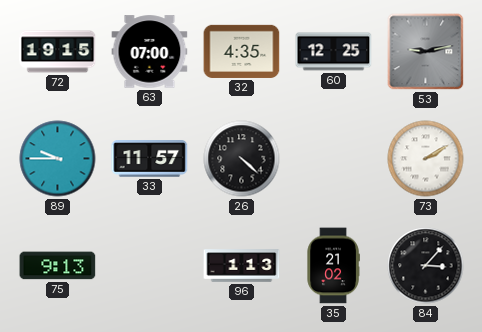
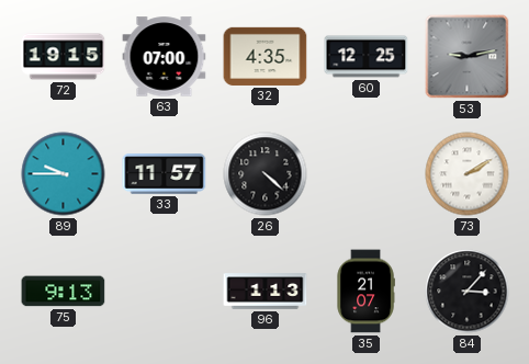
35: 21:02 -> 21:07 (365, 292)
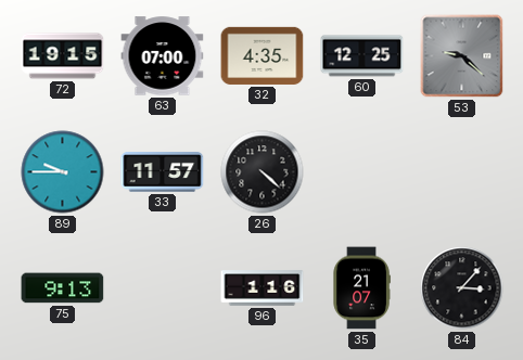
53: 9:13 -> 9:22 (462, 56)
73: 2:10 -> none (468, 174)
96: 1:13 -> 1:16 (263, 288)
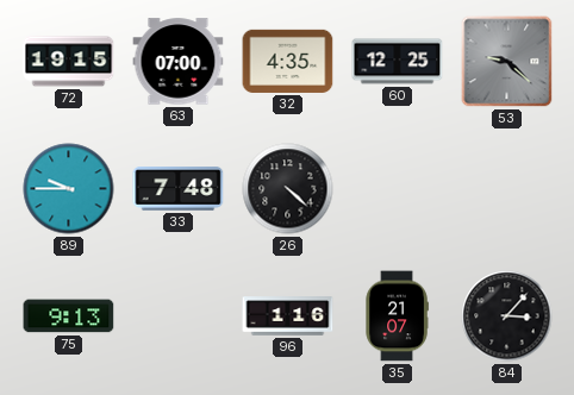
33: 11:57 -> 7:48 (179, 189)
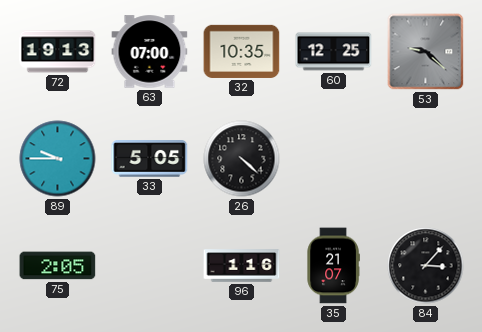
72: 19:15 -> 19:13 (58, 52)
32: 4:35 -> 10:35 (242, 51)
33: 7:48 -> 5:05 (150, 159)
75: 9:13 -> 2:05 (58, 266)
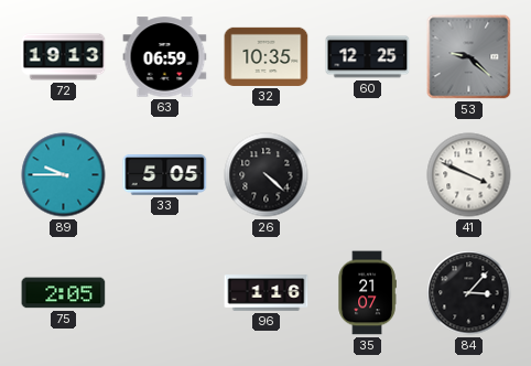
63: 07:00 -> 06:59 (165, 57)
41: none -> 3:49 (469, 175)
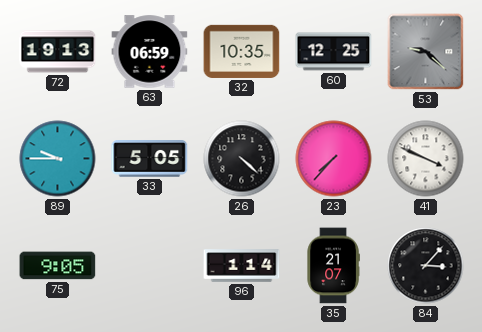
23: none -> 7:37 (334, 159)
75: 2:05 -> 9:05 (58, 266)
96: 1:16 -> 1:14 (242, 266)
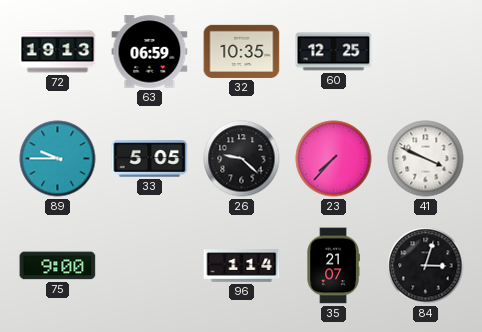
53: 9:22 -> none (426, 52)
26: 4:22 -> 9:22 (242, 159)
75: 9:05 -> 9:00 (58, 266)
84: 3:07 -> 3:03 (426, 266)
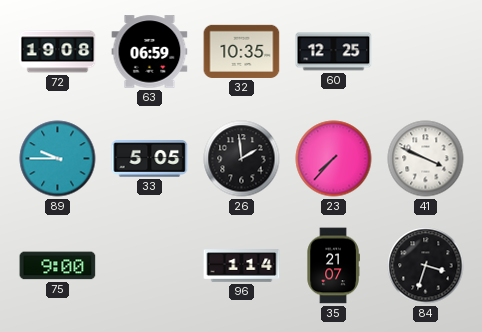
72: 19:13 -> 19:08 (58, 52)
26: 9:22 -> 1:59 (242, 159)
84: 3:03 -> 3:33 (426, 266)
